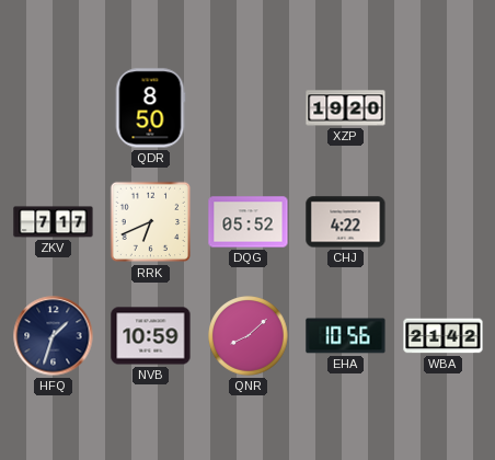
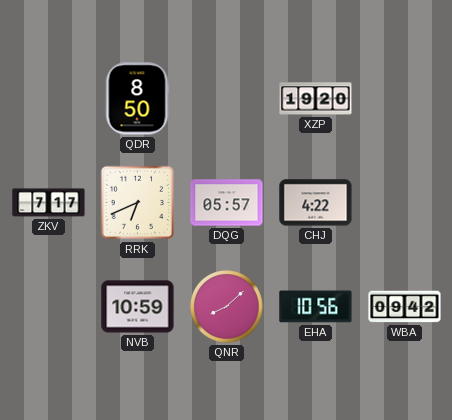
DQG: 05:52 -> 05:57 (227, 203)
HFQ: 1:33 -> none (54, 336)
WBA: 21:42 -> 09:42 (405, 307)
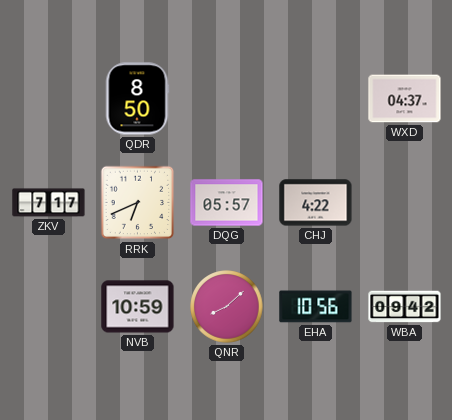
XZP: 19:20 -> none (316, 99)
WXD: none -> 04:37 (405, 99)
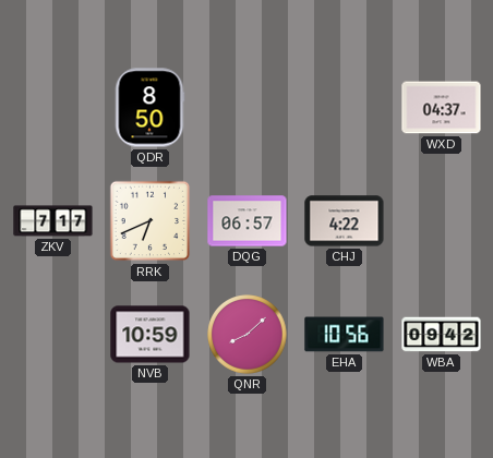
DQG: 05:57 -> 06:57 (248, 221)
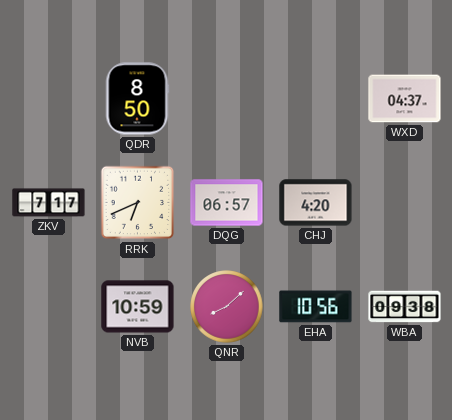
CHJ: 4:22 -> 4:20 (316, 203)
WBA: 09:42 -> 09:38 (405, 307)
